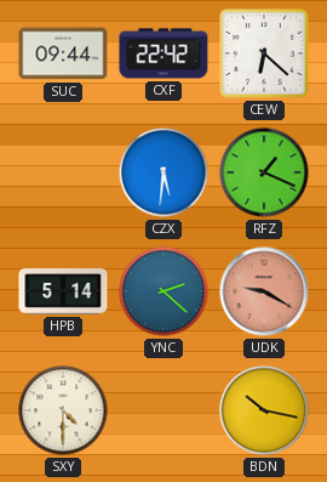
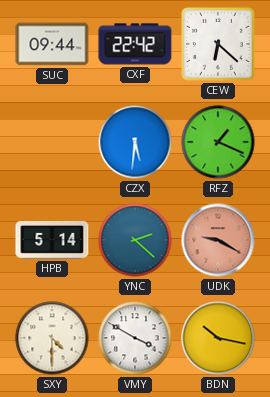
VMY: none -> 3:50 (135, 338)
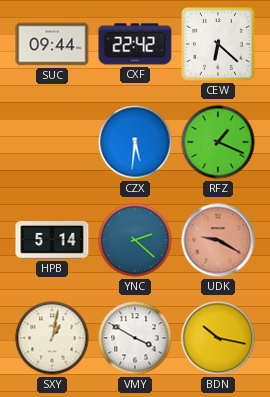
SXY: 4:30 -> 1:02 (52, 338)
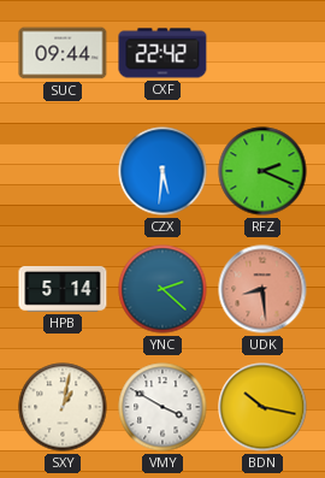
CEW: 6:22 -> none (218, 44)
RFZ: 1:19 -> 2:19 (262, 171)
UDK: 9:20 -> 8:29 (262, 289)
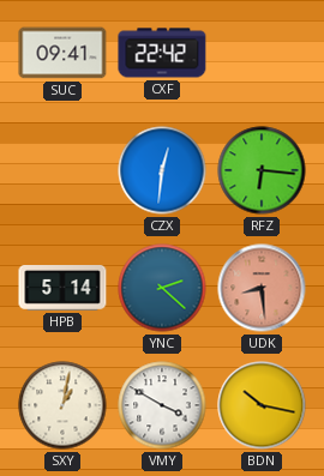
SUC: 09:44 -> 09:41 (62, 53)
CZX: 5:31 -> 12:31 (162, 170)
RFZ: 2:19 -> 6:16 (262, 170)
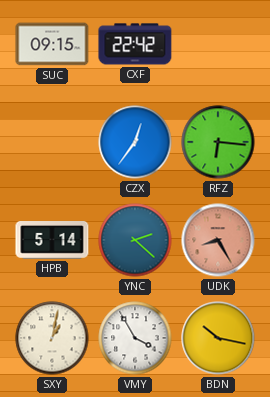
SUC: 09:41 -> 09:15 (52, 44)
CZX: 12:31 -> 12:36 (135, 142)
UDK: 8:29 -> 8:25 (218, 240)
VMY: 3:50 -> 3:55 (135, 338)
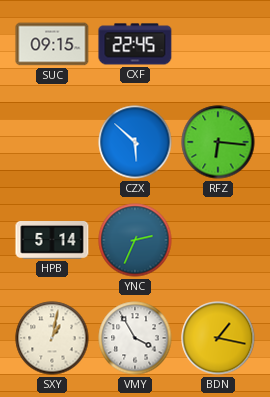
CXF: 22:42 -> 22:45 (135, 44)
CZX: 12:36 -> 5:52 (135, 142)
YNC: 2:22 -> 2:34 (135, 240)
UDK: 8:25 -> none (218, 240)
BDN: 10:17 -> 1:17 (218, 338)
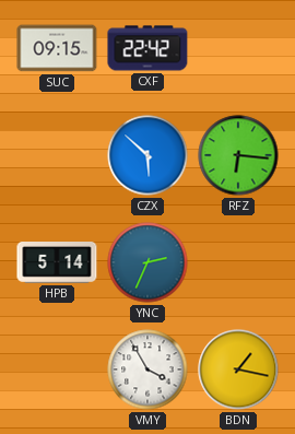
CXF: 22:45 -> 22:42 (147, 48)
SXY: 1:02 -> none (52, 338)
